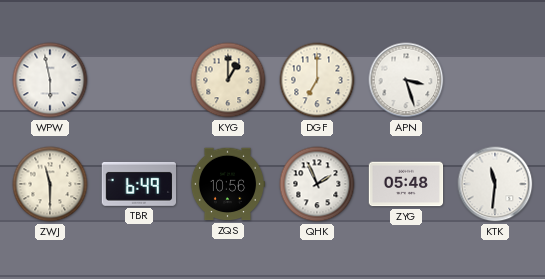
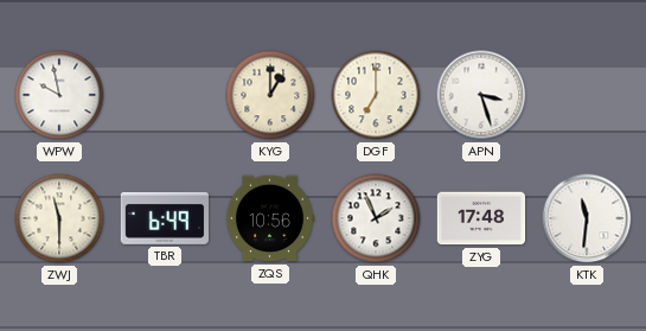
WPW: 5:58 -> 9:58 (59, 95)
ZYG: 05:48 -> 17:48 (481, 218)
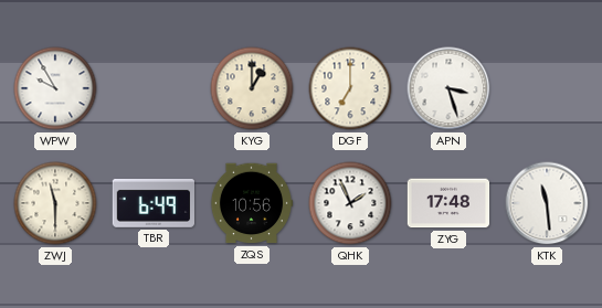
WPW: 9:58 -> 9:55 (55, 88)
KTK: 11:31 -> 11:29 (547, 203)
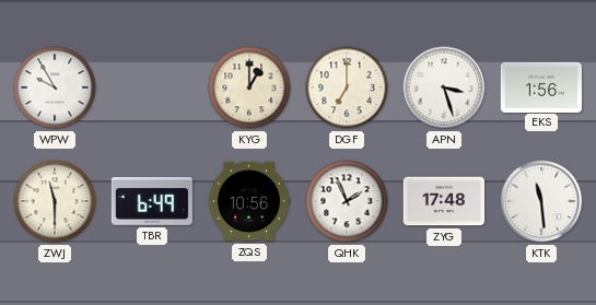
EKS: none -> 1:56 (541, 86)
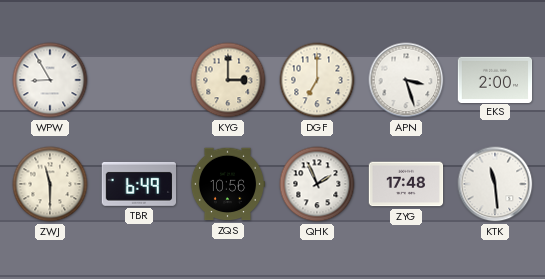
WPW: 9:55 -> 8:55 (50, 80)
KYG: 1:00 -> 3:00 (228, 80)
EKS: 1:56 -> 2:00 (495, 79)
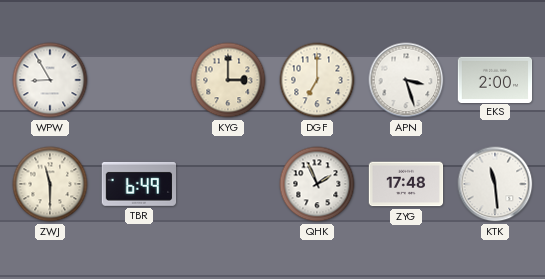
ZQS: 10:56 -> none (228, 184)
